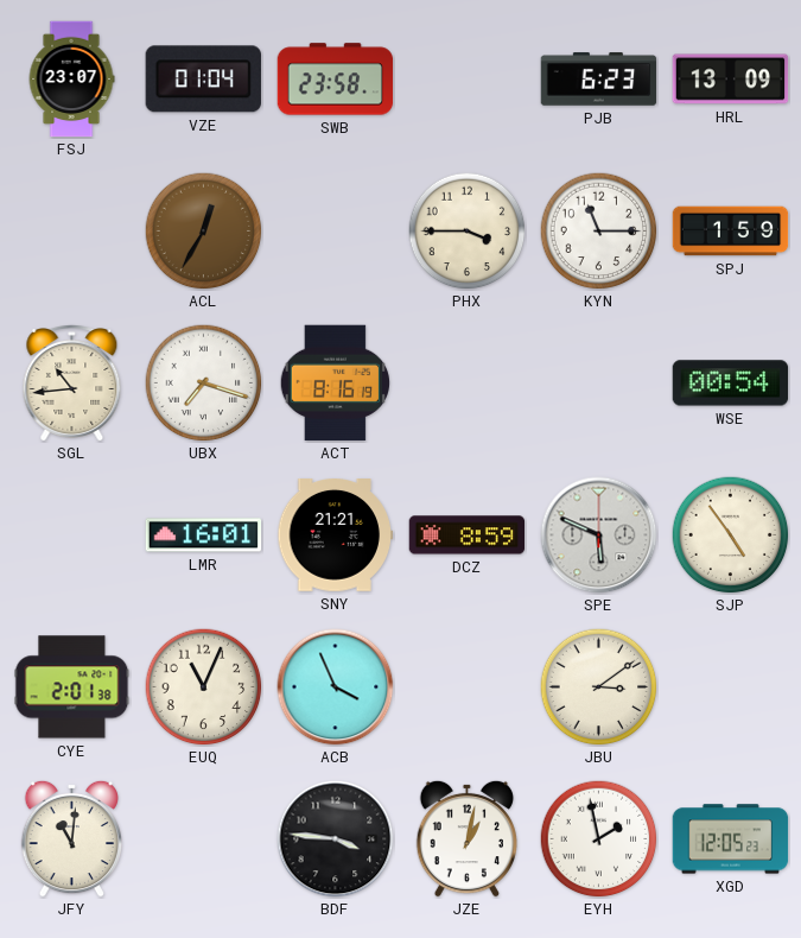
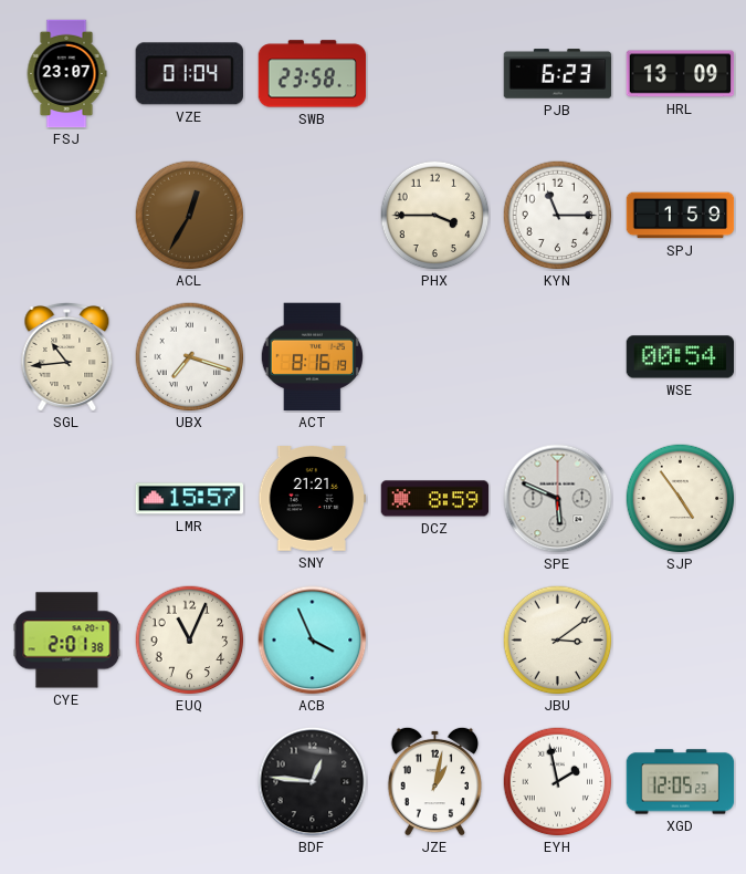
LMR: 16:01 -> 15:57 (190, 499)
JFY: 11:01 -> none (71, 838)
BDF: 3:46 -> 12:46 (313, 782)
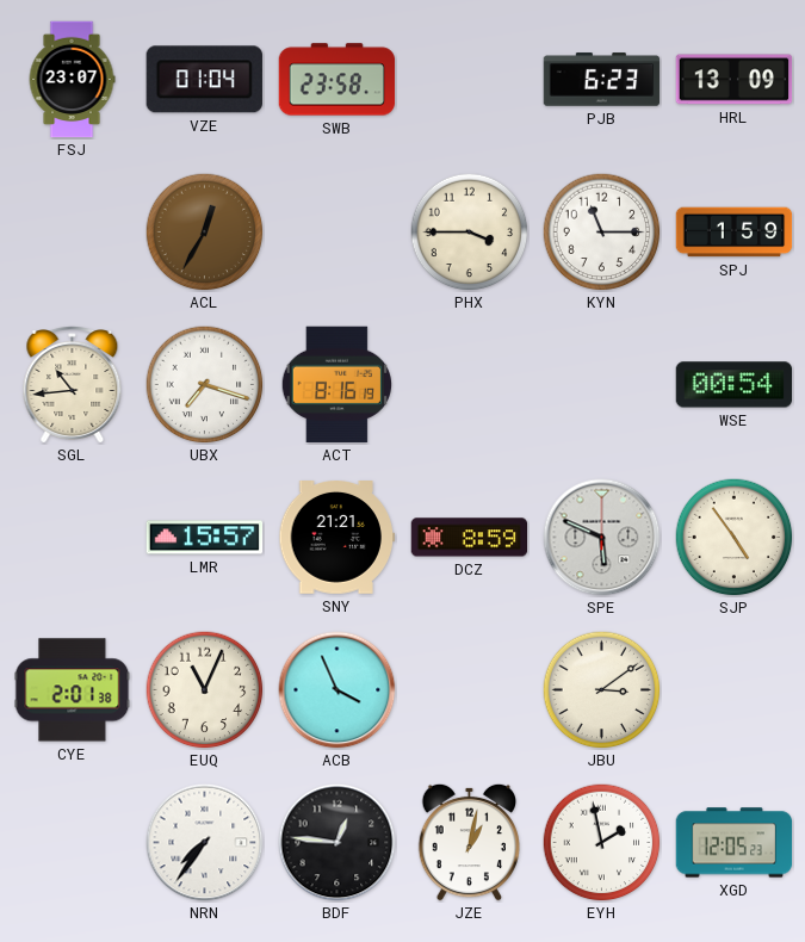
NRN: none -> 7:36 (205, 843)
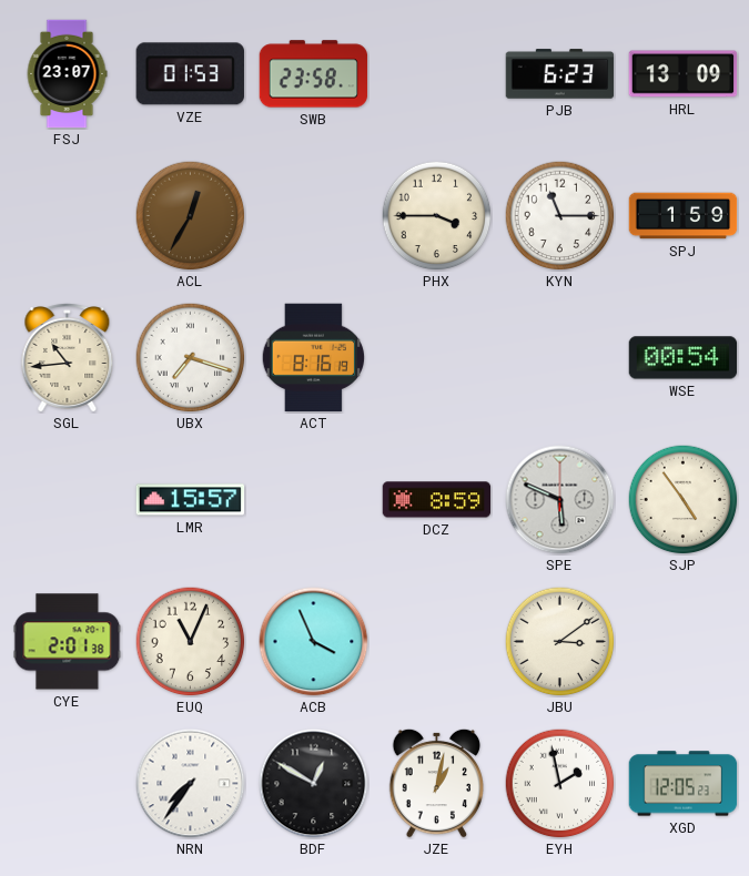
VZE: 01:04 -> 01:53 (190, 74)
SNY: 21:21 -> none (338, 538)
BDF: 12:46 -> 12:50 (314, 784)
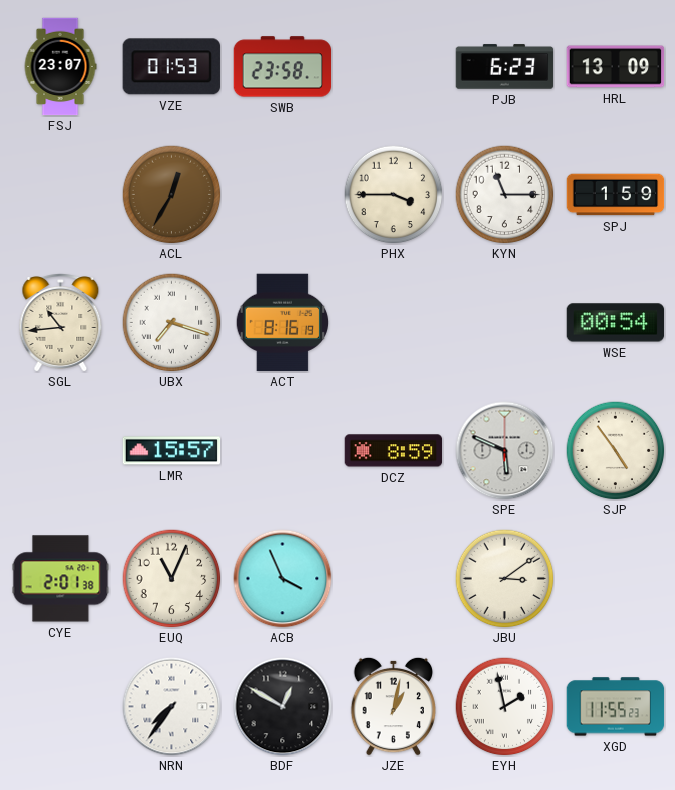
XGD: 12:05 -> 11:55 (616, 707)
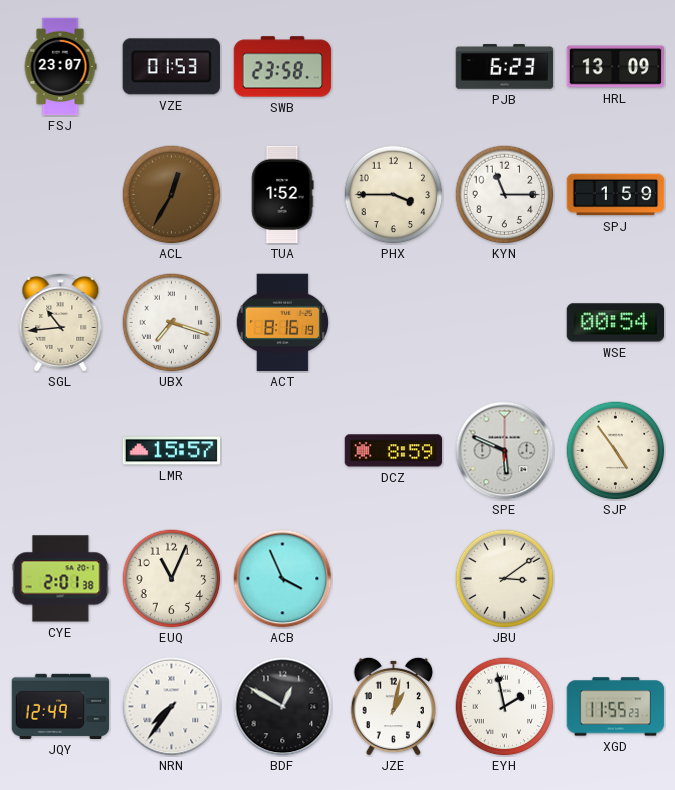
TUA: none -> 1:52 (282, 195)
JQY: none -> 12:49 (61, 706)
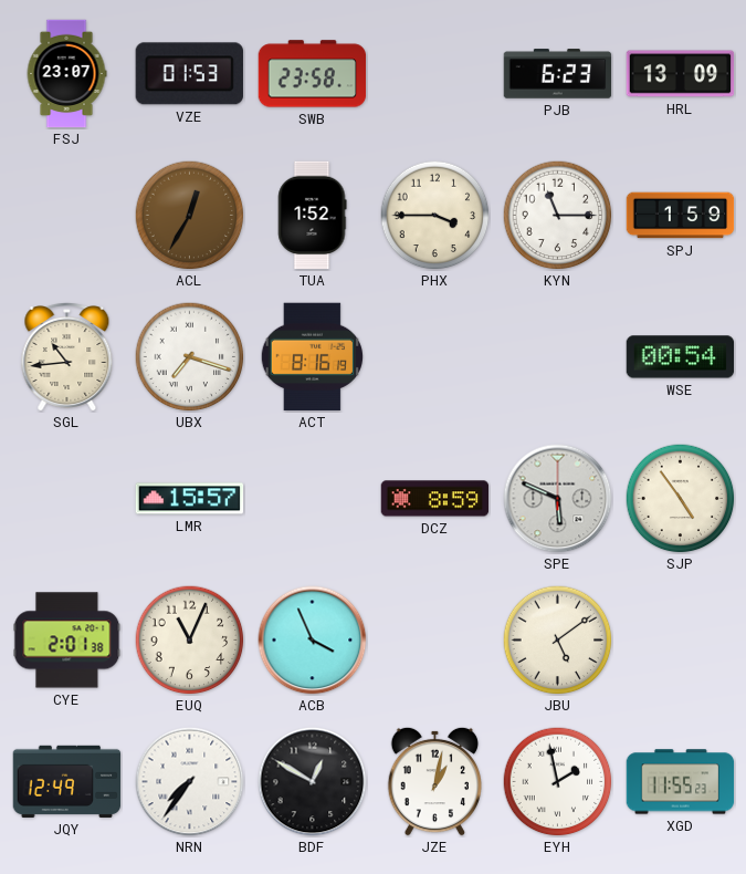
JBU: 3:09 -> 5:09 (558, 641)
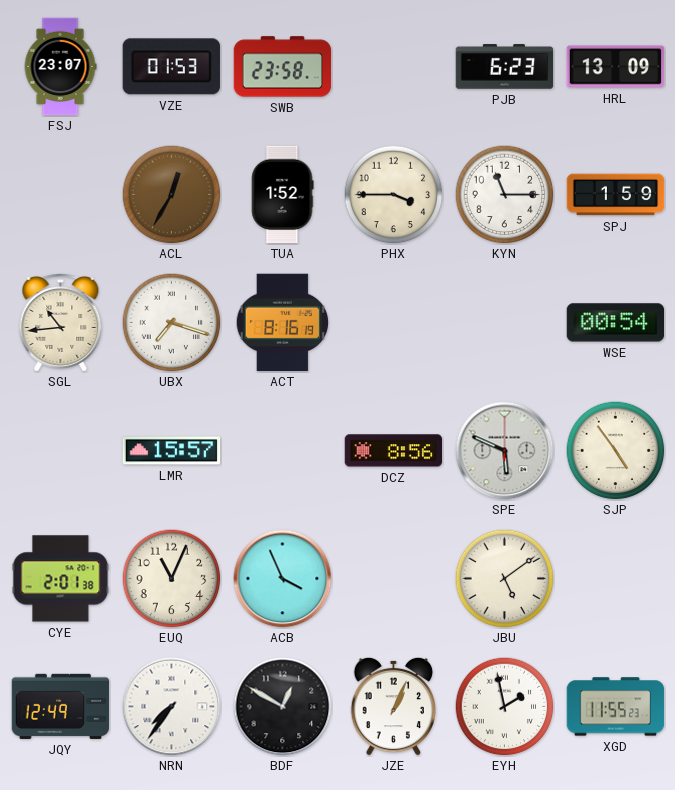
DCZ: 8:59 -> 8:56 (394, 451)
JZE: 1:02 -> 1:04 (393, 706)
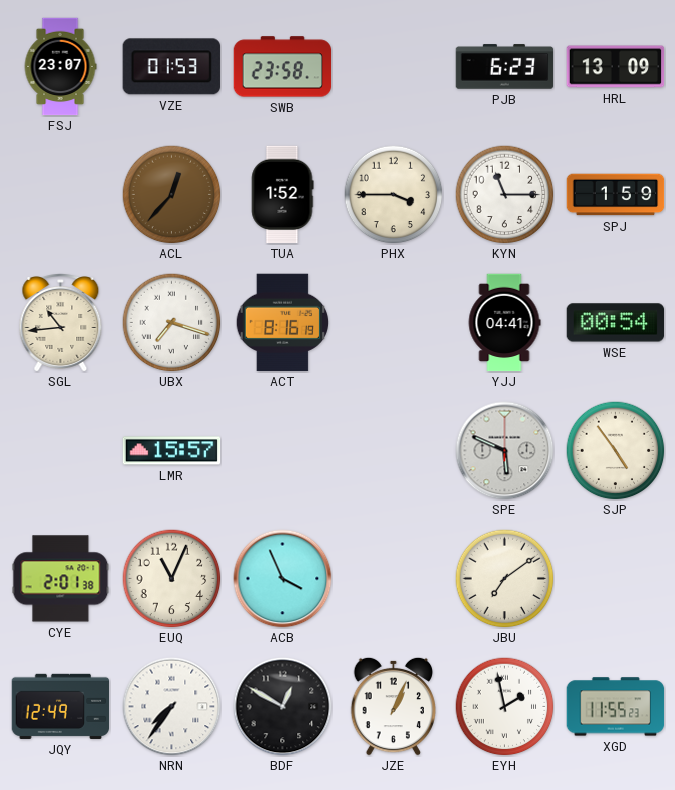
ACL: 12:35 -> 12:37 (172, 195)
YJJ: none -> 04:41 (504, 323)
DCZ: 8:56 -> none (394, 451)
JBU: 5:09 -> 7:09 (505, 579)
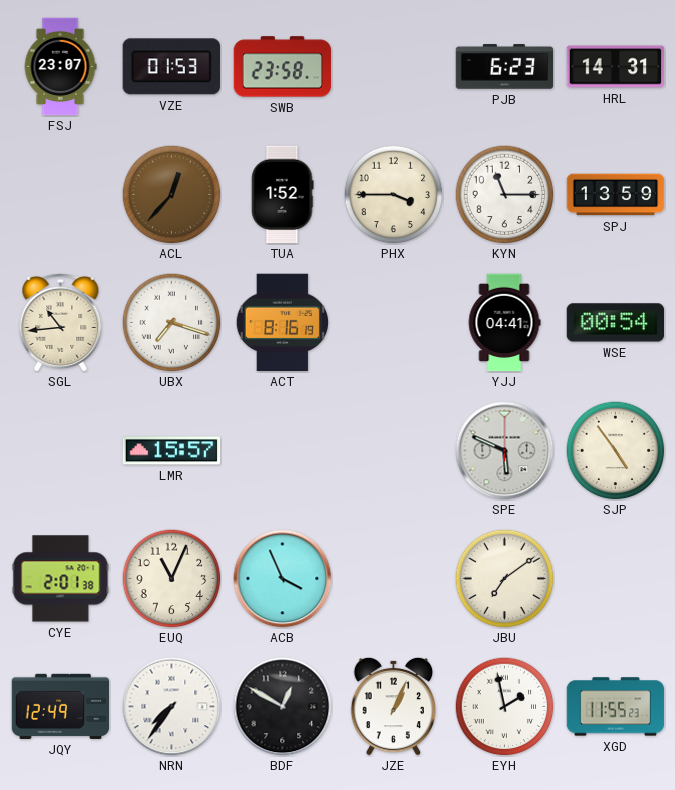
HRL: 13:09 -> 14:31 (616, 67)
SPJ: 1:59 -> 13:59 (616, 195)
